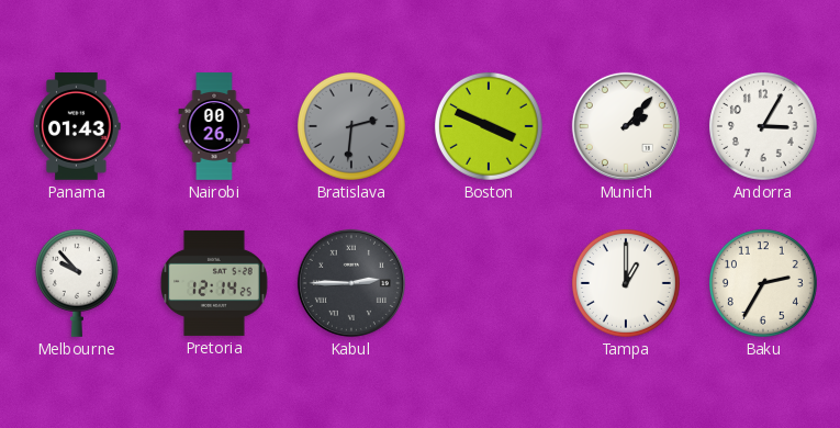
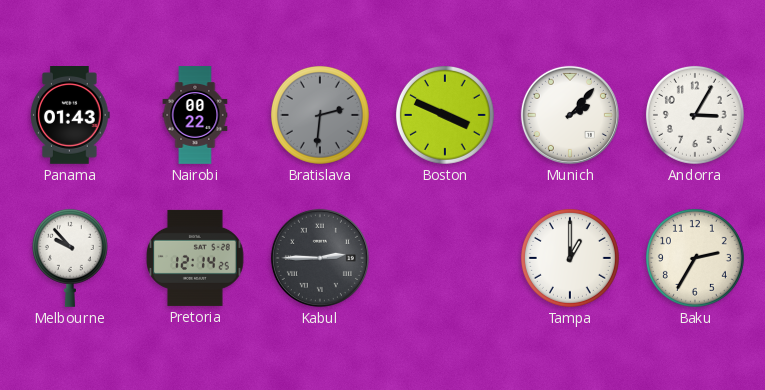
Nairobi: 00:26 -> 00:22 (195, 115)
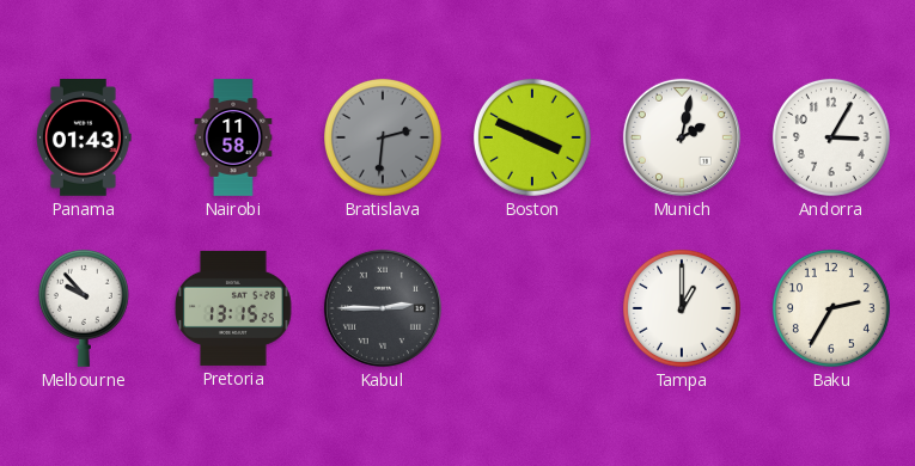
Nairobi: 00:22 -> 11:58 (233, 137)
Munich: 2:07 -> 2:02 (682, 137)
Pretoria: 12:14 -> 13:15 (233, 308)
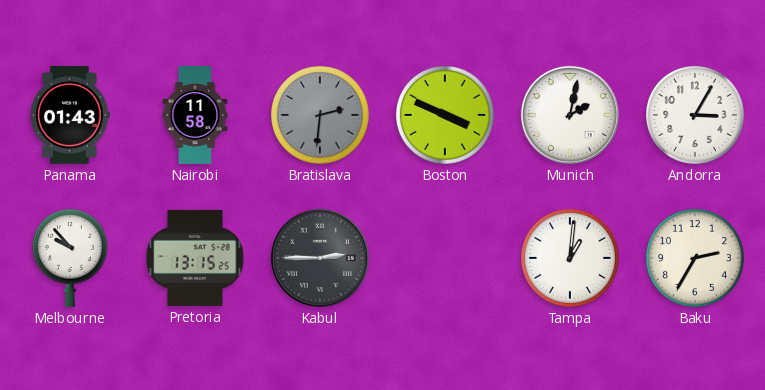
Tampa: 1:00 -> 1:01 (570, 258)
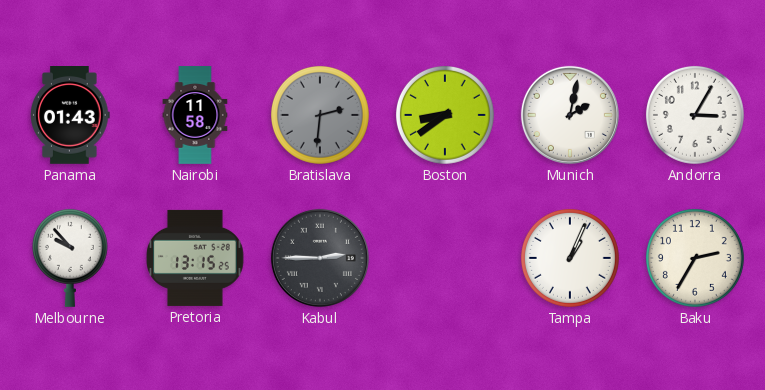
Boston: 3:49 -> 8:39 (445, 115)
Tampa: 1:01 -> 1:04 (570, 258)
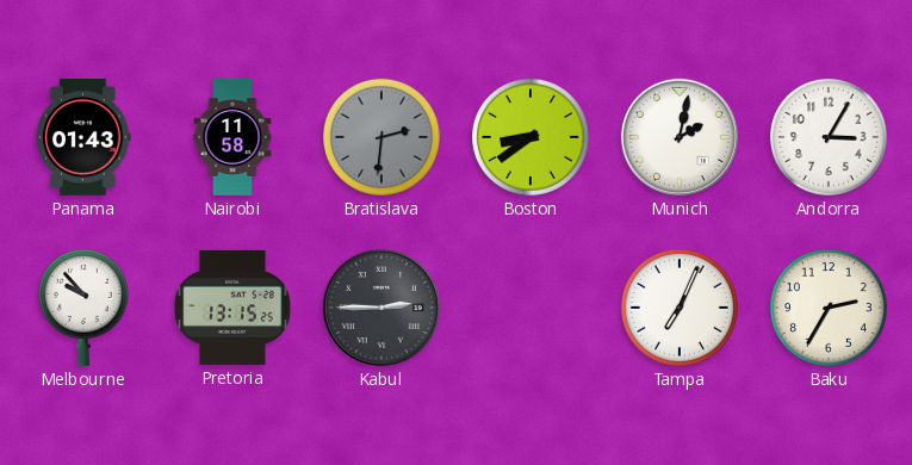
Tampa: 1:04 -> 7:04 (680, 308)
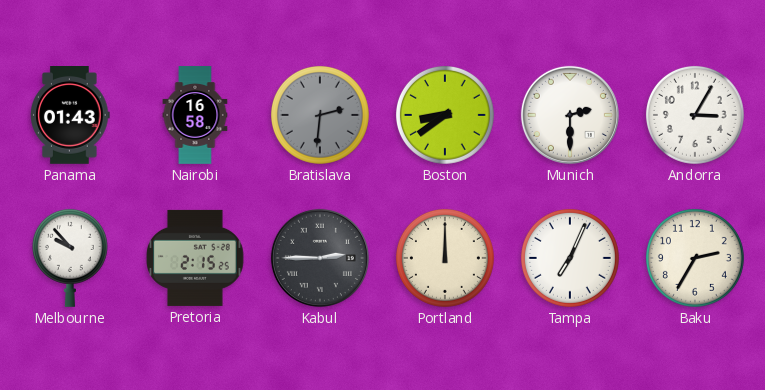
Nairobi: 11:58 -> 16:58 (195, 115)
Munich: 2:02 -> 2:30 (570, 115)
Pretoria: 13:15 -> 2:15 (195, 258)
Portland: none -> 12:00 (445, 258)
